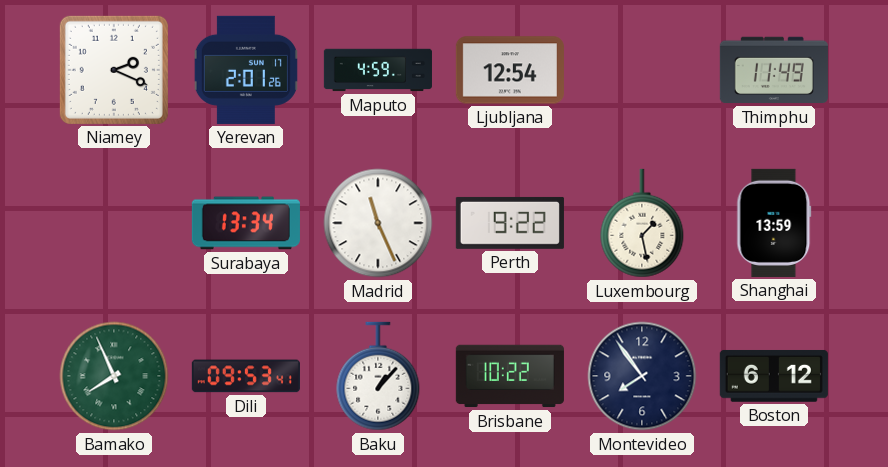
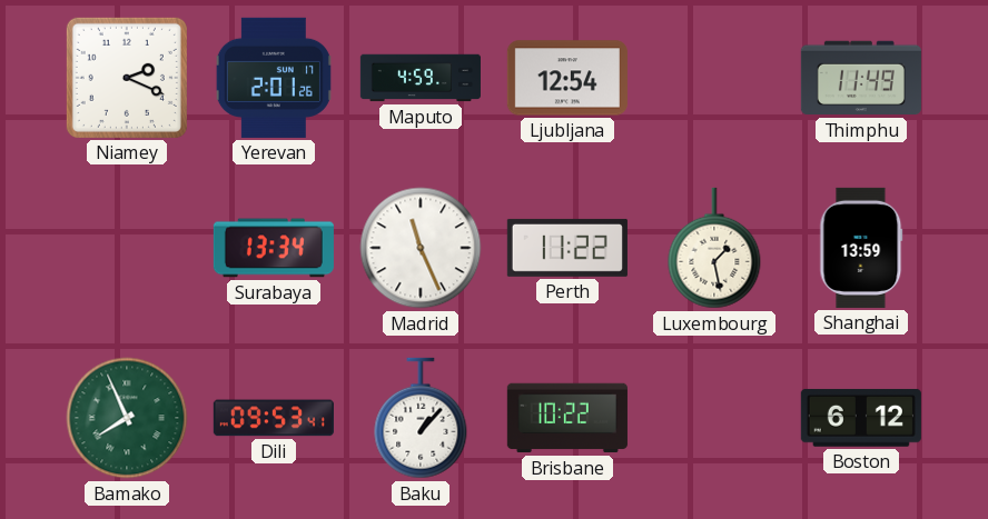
Perth: 9:22 -> 11:22 (567, 248)
Montevideo: 7:54 -> none (642, 376)
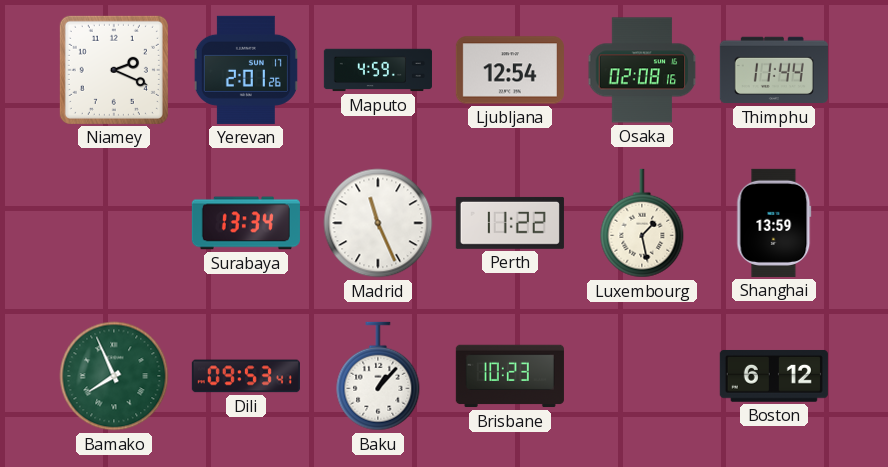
Osaka: none -> 02:08 (642, 70)
Thimphu: 11:49 -> 11:44 (774, 70)
Brisbane: 10:22 -> 10:23 (510, 376)
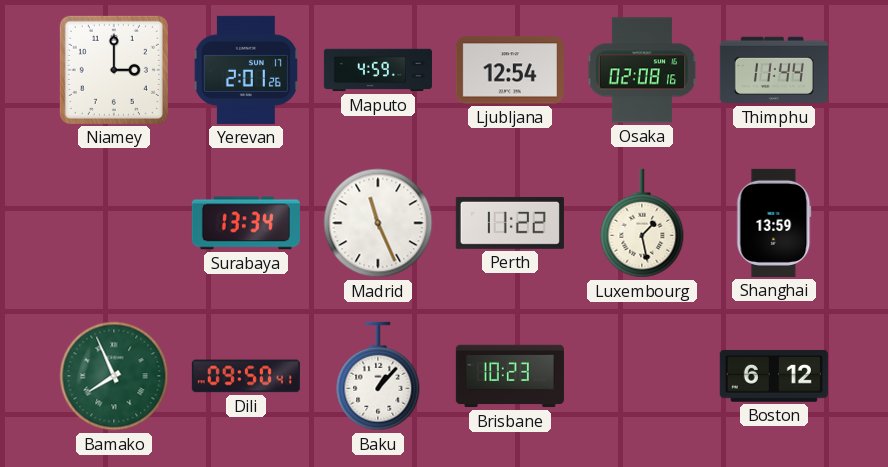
Niamey: 2:19 -> 3:00 (114, 70)
Dili: 09:53 -> 09:50 (246, 376)
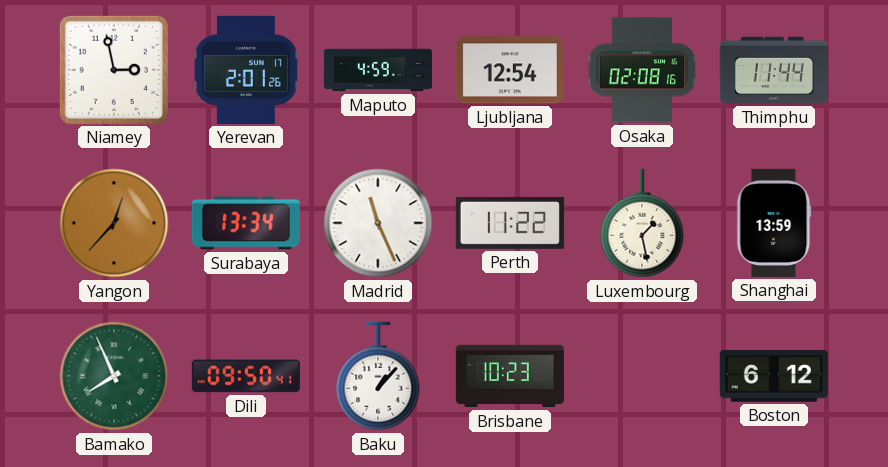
Niamey: 3:00 -> 2:58 (114, 70)
Yangon: none -> 12:37 (114, 223)
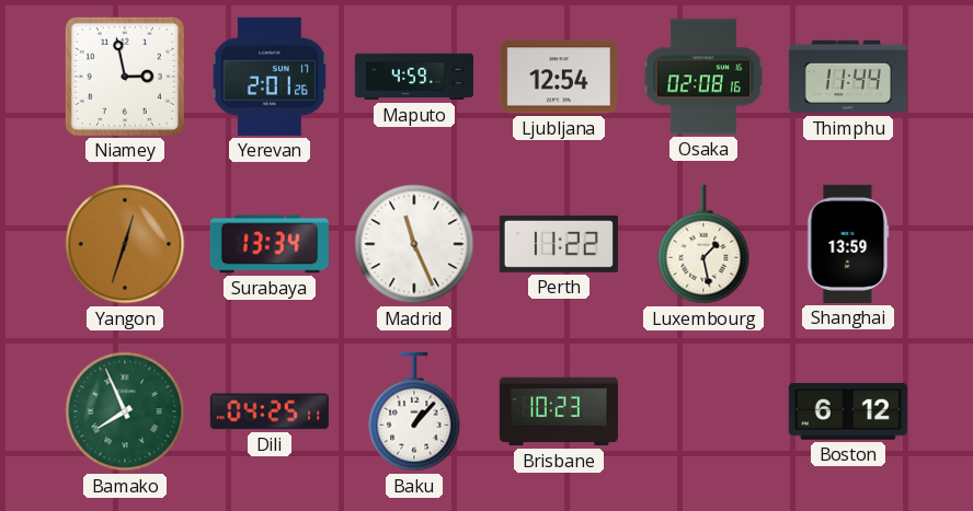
Yangon: 12:37 -> 12:33 (125, 244)
Dili: 09:50 -> 04:25 (270, 411)
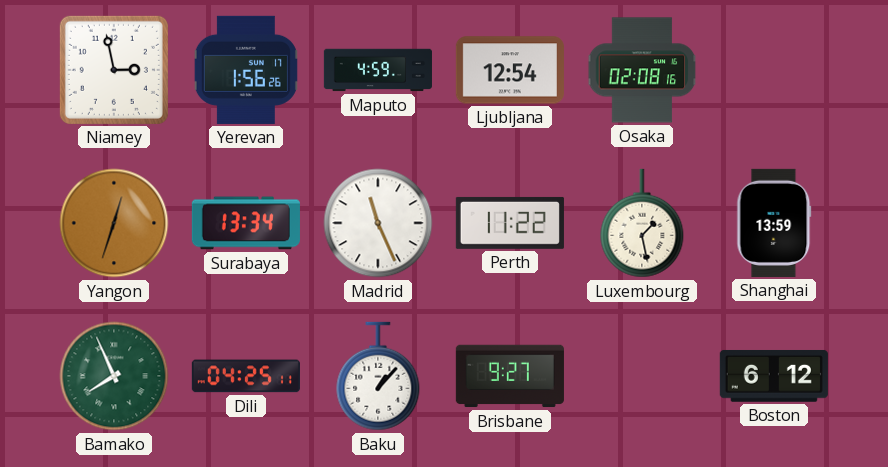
Yerevan: 2:01 -> 1:56 (246, 70)
Thimphu: 11:44 -> none (848, 77)
Brisbane: 10:23 -> 9:27 (510, 376)
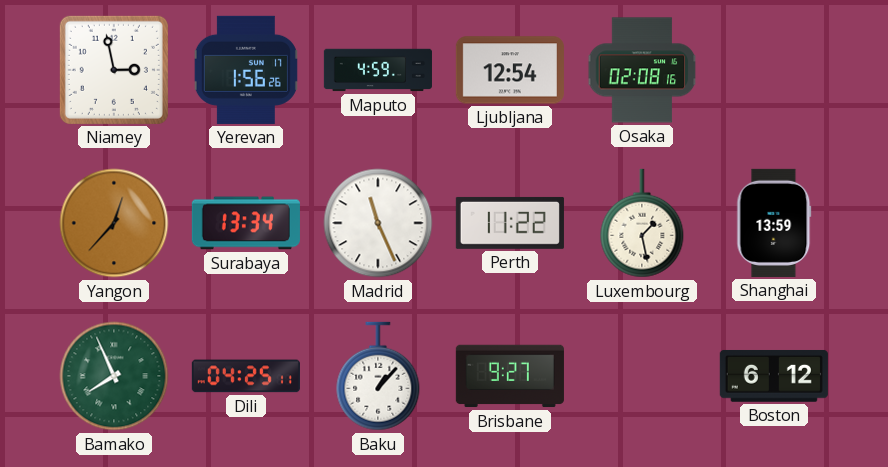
Yangon: 12:33 -> 12:37 (114, 223)
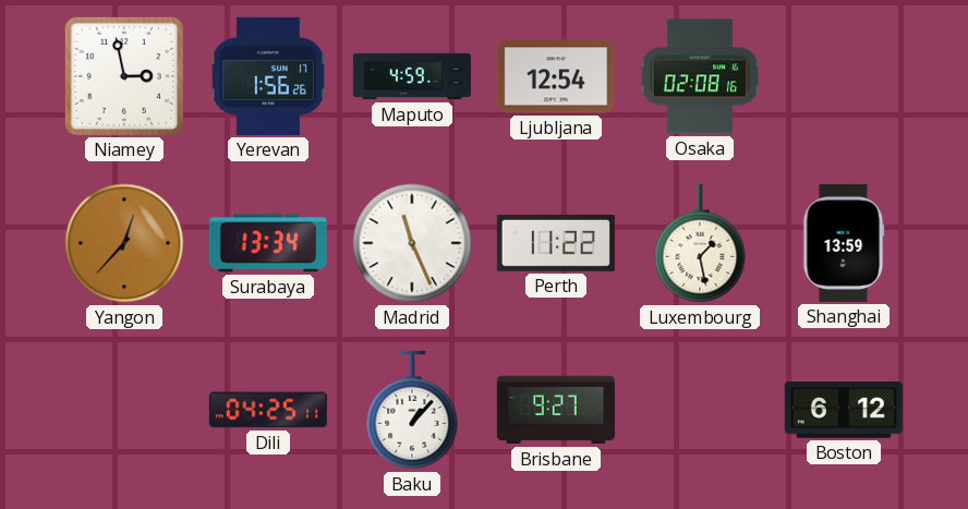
Bamako: 7:56 -> none (114, 376)
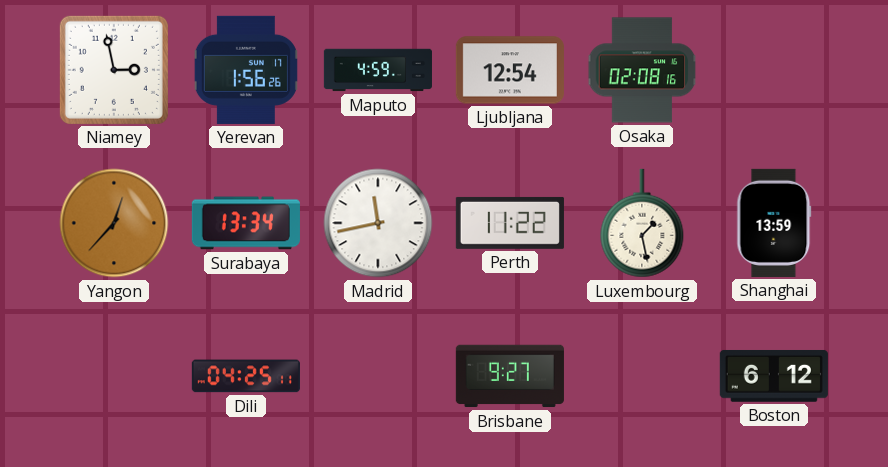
Madrid: 11:26 -> 11:43 (378, 223)
Baku: 1:07 -> none (412, 410)
